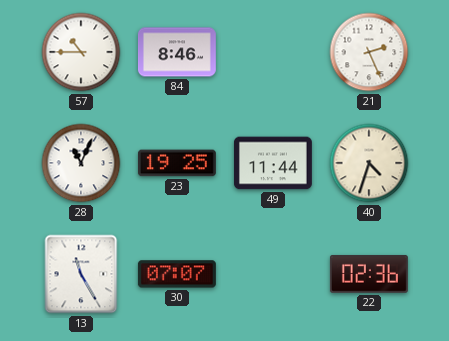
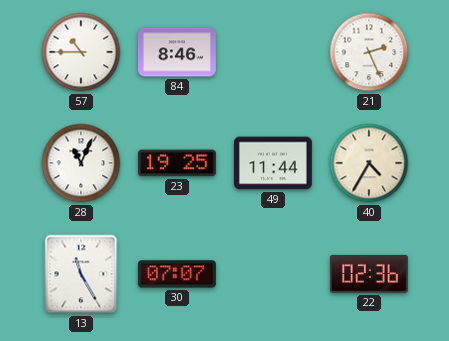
40: 4:33 -> 4:35 (369, 163)
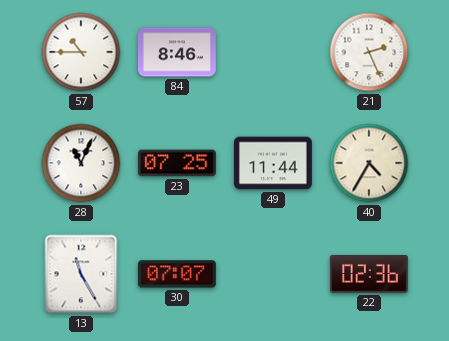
23: 19:25 -> 07:25 (177, 163)
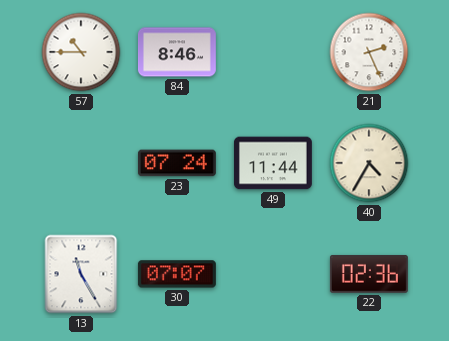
28: 11:04 -> none (81, 163)
23: 07:25 -> 07:24 (177, 163)
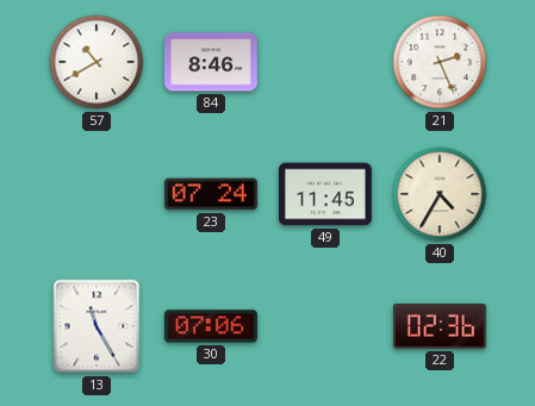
57: 10:45 -> 10:40 (97, 62)
49: 11:44 -> 11:45 (325, 194)
30: 07:07 -> 07:06 (211, 326)
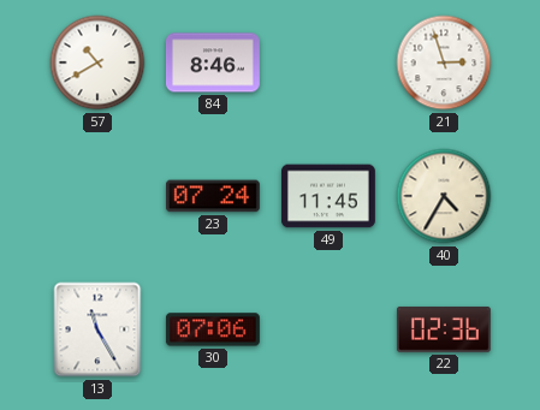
21: 2:26 -> 2:57 (444, 63)
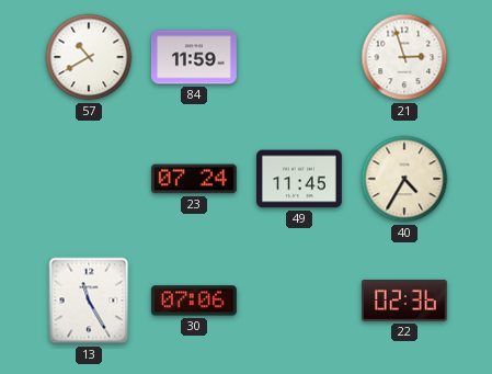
84: 8:46 -> 11:59 (194, 57)
